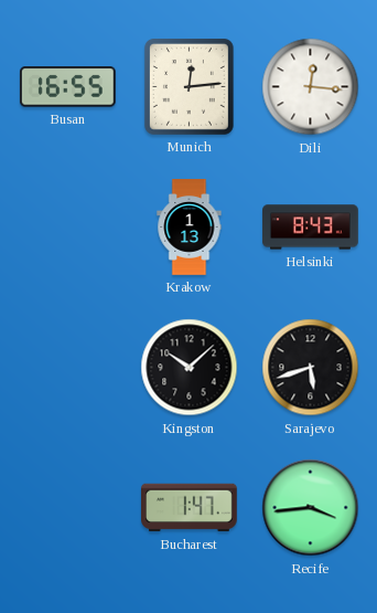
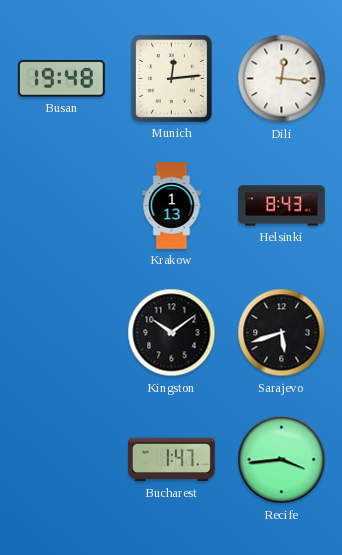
Busan: 16:55 -> 19:48 (61, 79)
Kingston: 10:08 -> 10:09 (172, 333)
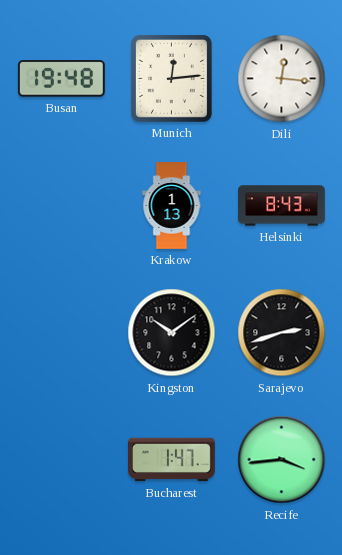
Sarajevo: 5:42 -> 2:42 (282, 333)
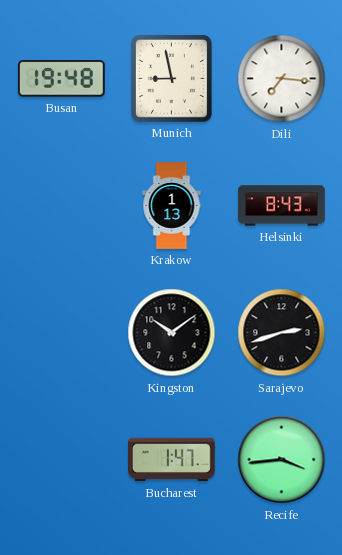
Munich: 12:14 -> 8:58 (171, 78)
Dili: 12:16 -> 7:16 (282, 79)
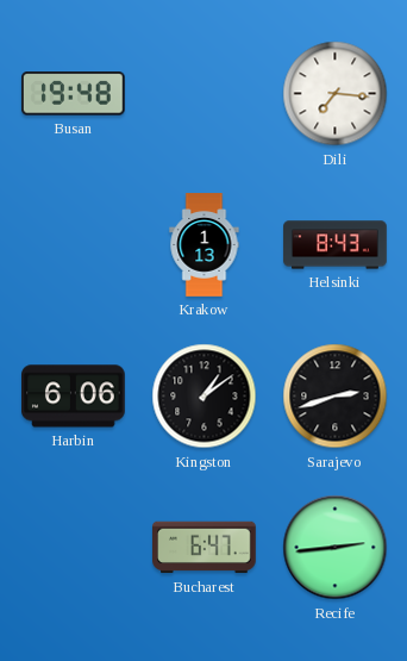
Munich: 8:58 -> none (171, 78)
Harbin: none -> 6:06 (74, 397)
Kingston: 10:09 -> 1:09 (205, 397)
Bucharest: 1:47 -> 6:47 (205, 548)
Recife: 3:44 -> 2:44 (336, 548)
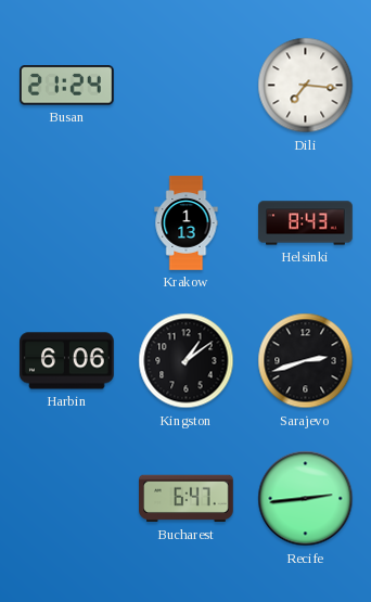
Busan: 19:48 -> 21:24 (66, 86)
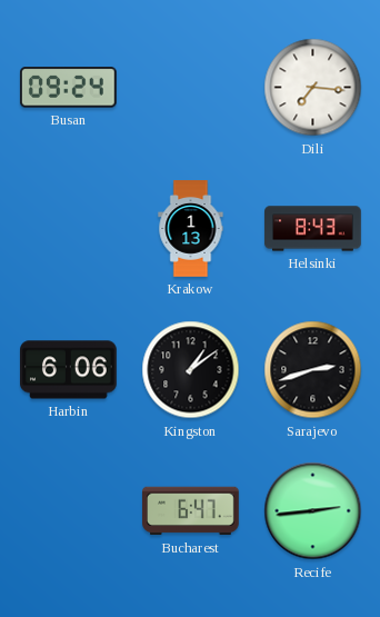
Busan: 21:24 -> 09:24 (68, 88)
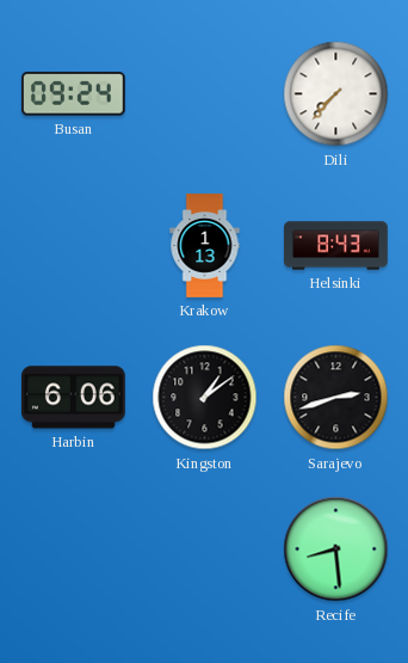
Dili: 7:16 -> 7:37 (336, 94)
Bucharest: 6:47 -> none (191, 511)
Recife: 2:44 -> 8:29 (336, 550)
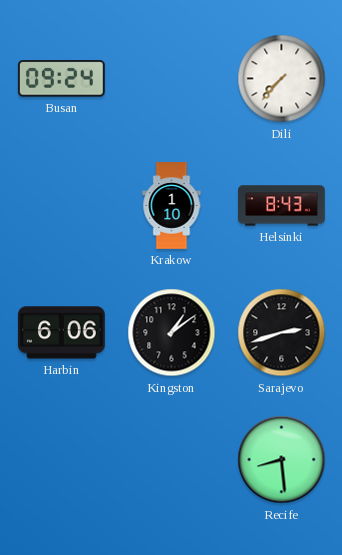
Krakow: 1:13 -> 1:10 (172, 206)
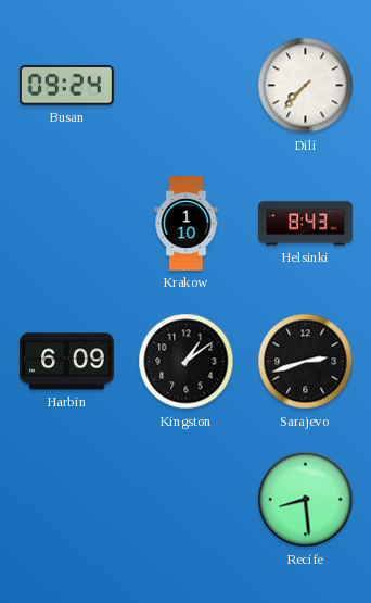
Harbin: 6:06 -> 6:09 (67, 362)
